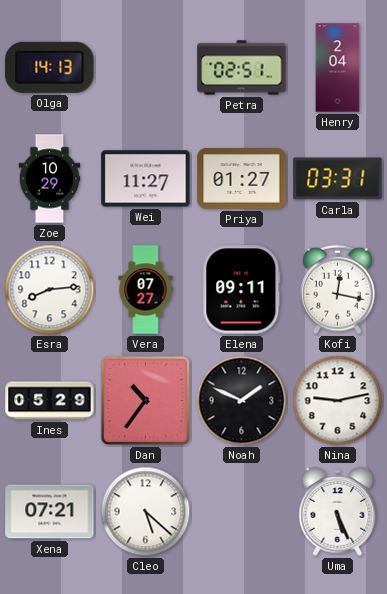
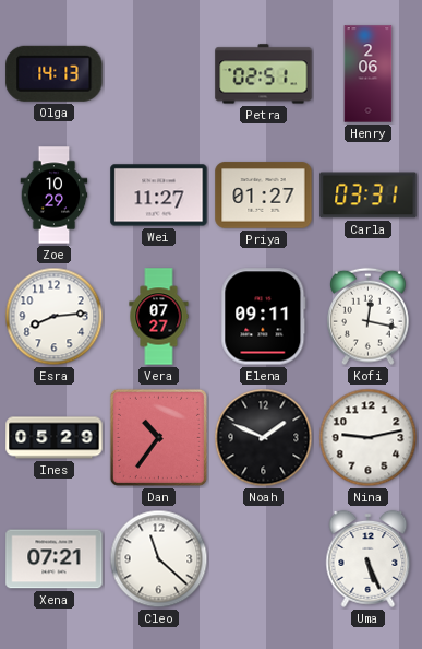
Henry: 2:04 -> 2:06 (369, 74)
Cleo: 5:22 -> 11:22 (159, 559)
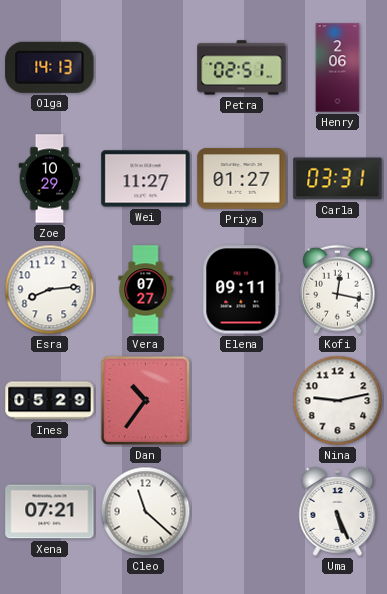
Noah: 1:49 -> none (264, 438)
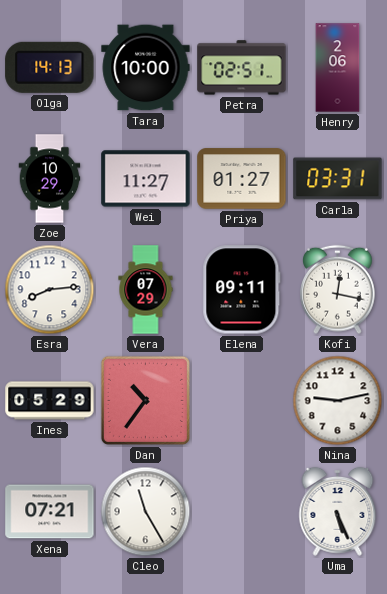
Tara: none -> 10:00 (146, 68)
Vera: 07:27 -> 07:29 (146, 290)
Cleo: 11:22 -> 11:25 (146, 512)
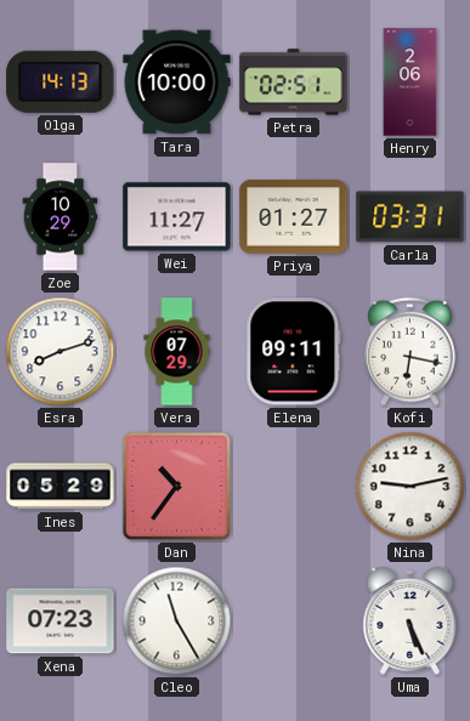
Esra: 8:14 -> 8:12 (61, 352)
Kofi: 12:17 -> 6:17 (410, 352)
Xena: 07:21 -> 07:23 (61, 621)
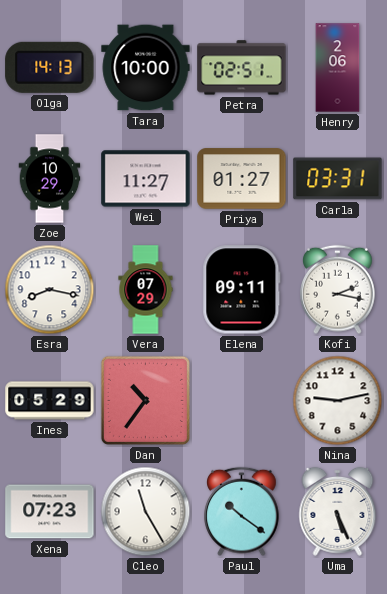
Esra: 8:12 -> 8:17 (50, 290)
Kofi: 6:17 -> 2:17 (338, 290)
Paul: none -> 10:21 (242, 512)
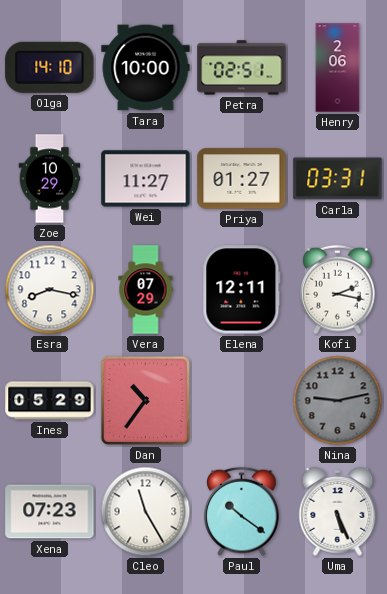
Olga: 14:13 -> 14:10 (50, 67)
Elena: 09:11 -> 12:11 (242, 290)
Nina dial: white -> grey (338, 401)
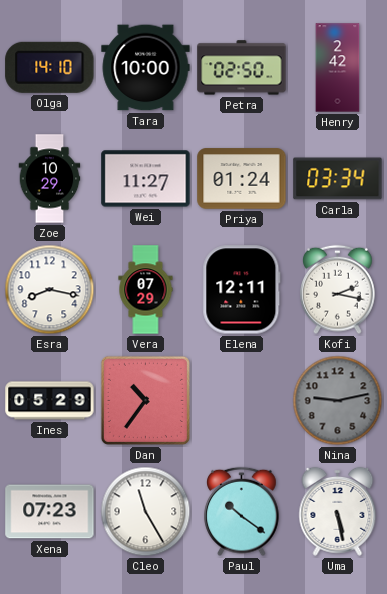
Petra: 02:51 -> 02:50 (242, 68)
Henry: 2:06 -> 2:42 (338, 68)
Priya: 01:27 -> 01:24 (242, 179)
Carla: 03:31 -> 03:34 (338, 179)
Uma: 5:26 -> 5:28 (338, 511)
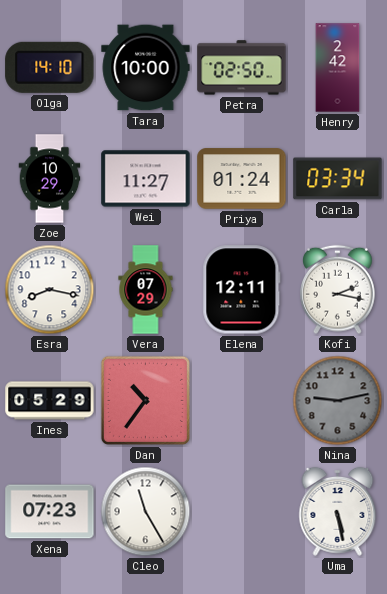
Paul: 10:21 -> none (242, 512)
